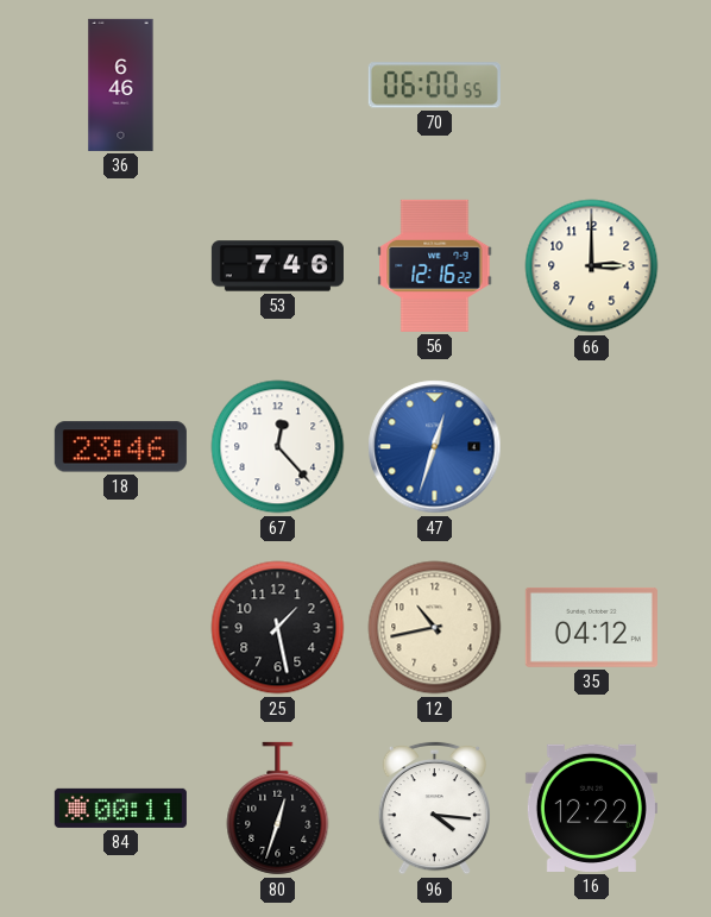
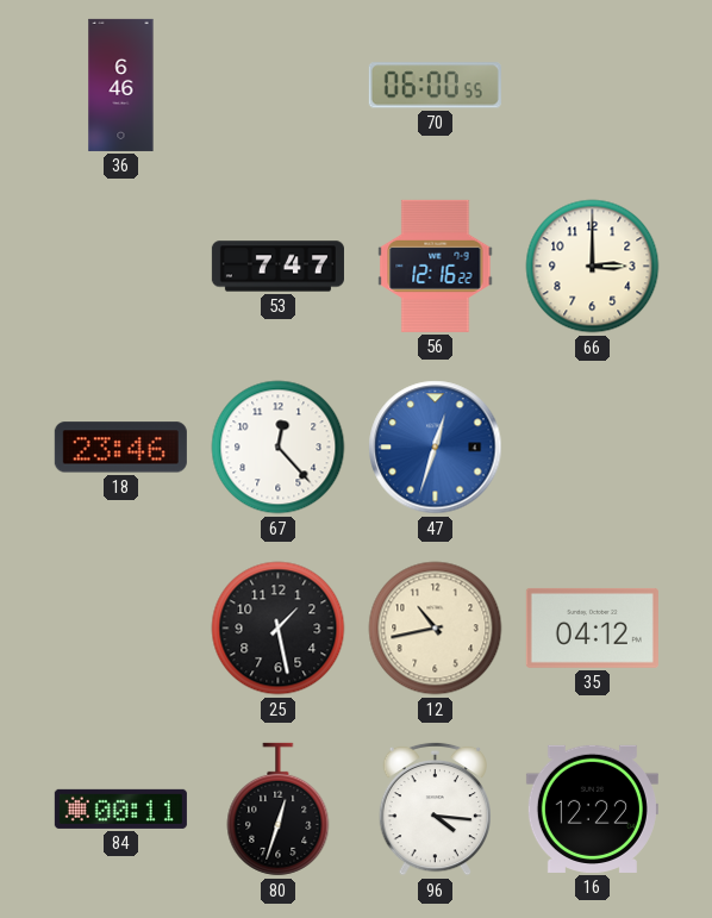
53: 7:46 -> 7:47 (277, 267)
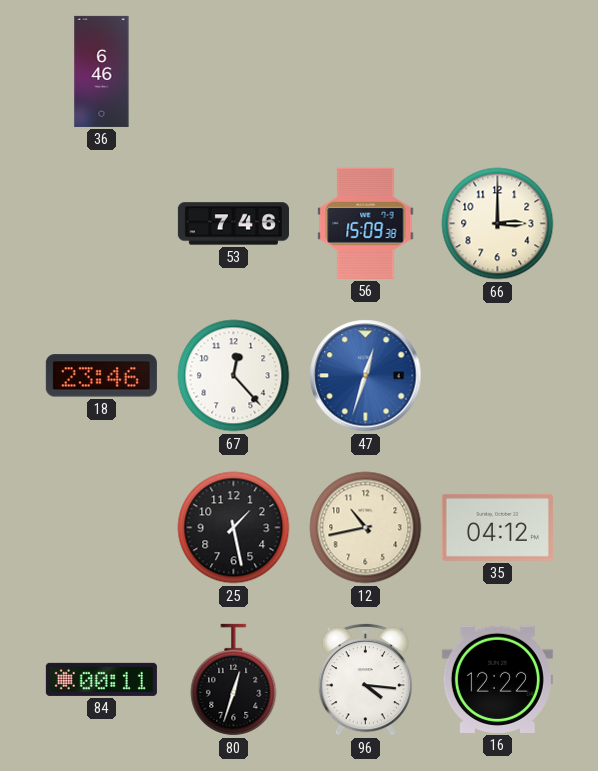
70: 06:00 -> none (435, 86)
53: 7:47 -> 7:46 (233, 224)
56: 12:16 -> 15:09 (366, 223)
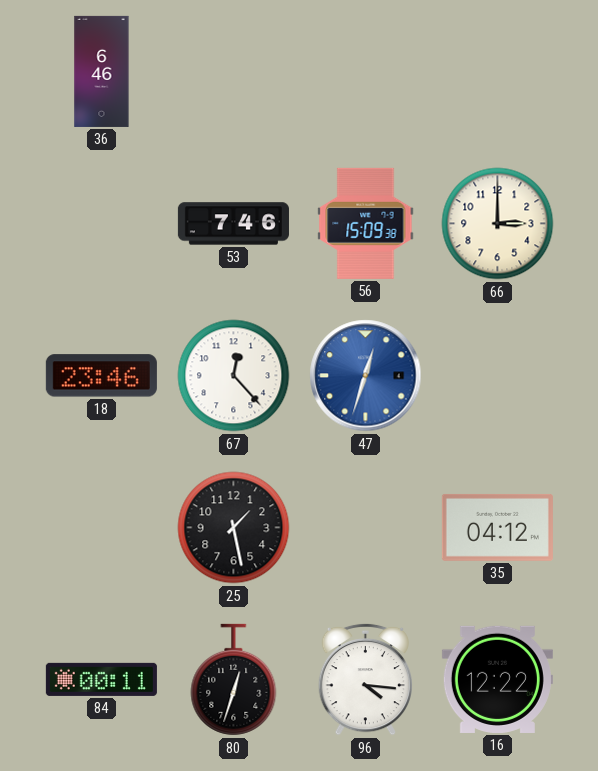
12: 10:43 -> none (366, 528)
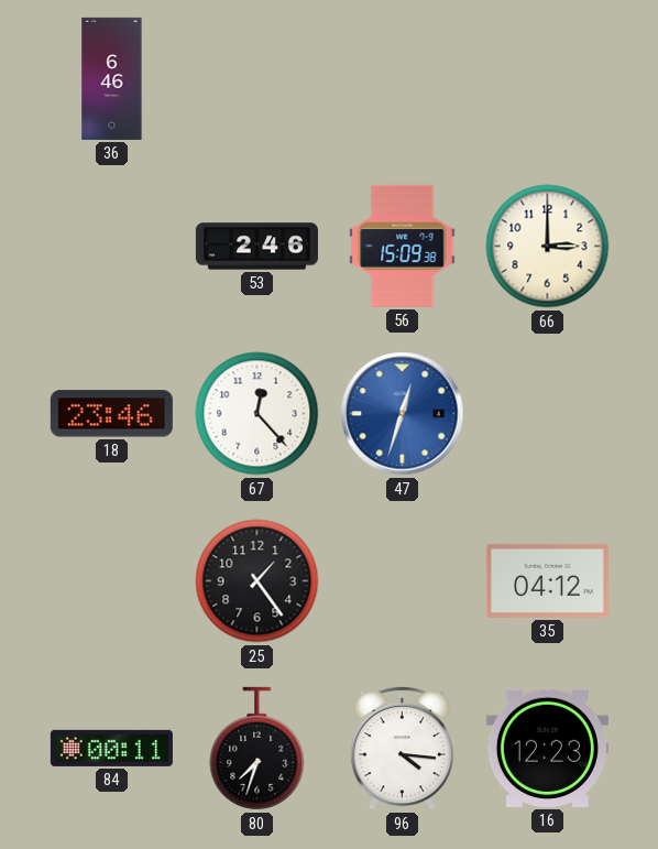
53: 7:46 -> 2:46 (256, 247)
25: 1:28 -> 1:24 (257, 581)
80: 12:33 -> 7:33 (257, 749)
16: 12:22 -> 12:23 (547, 748)
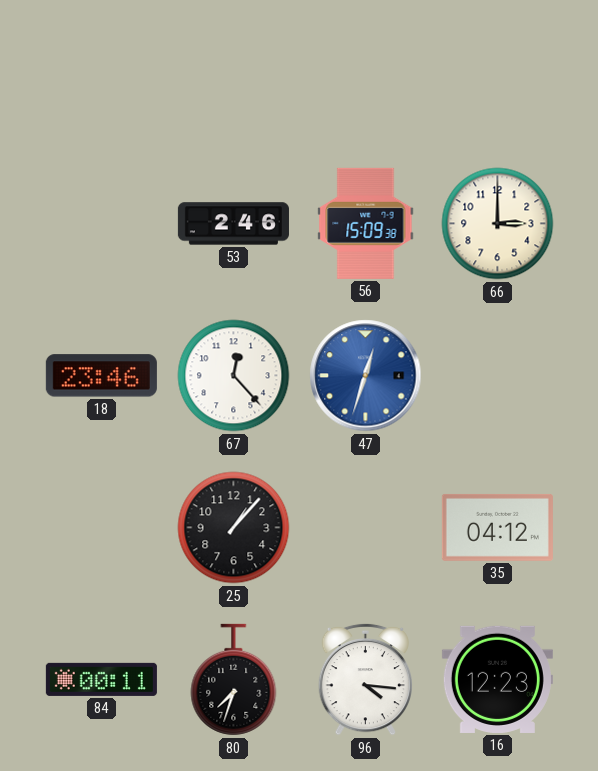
36: 6:46 -> none (112, 78)
25: 1:24 -> 1:07 (234, 528)
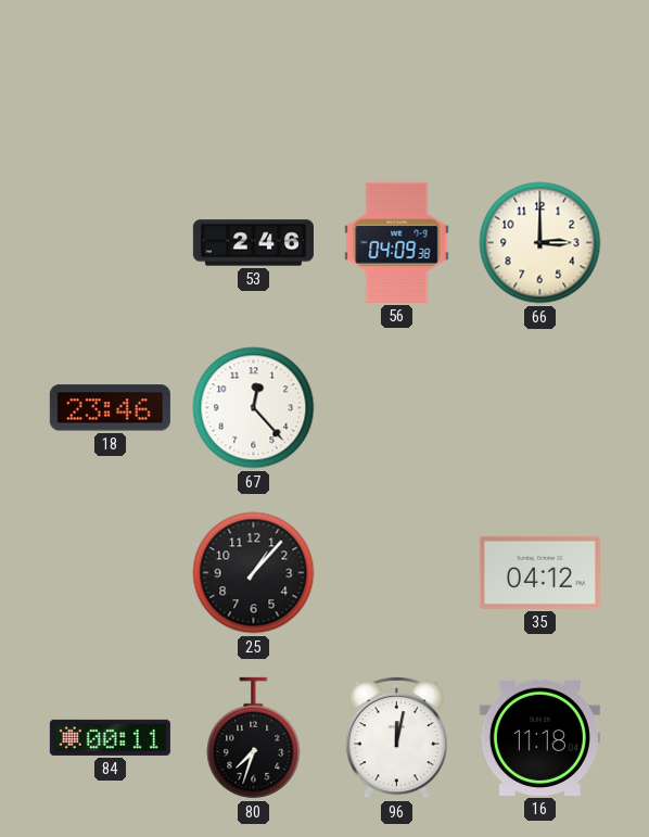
56: 15:09 -> 04:09 (397, 242)
47: 12:33 -> none (366, 376)
96: 4:16 -> 12:02 (397, 737)
16: 12:23 -> 11:18 (539, 737)
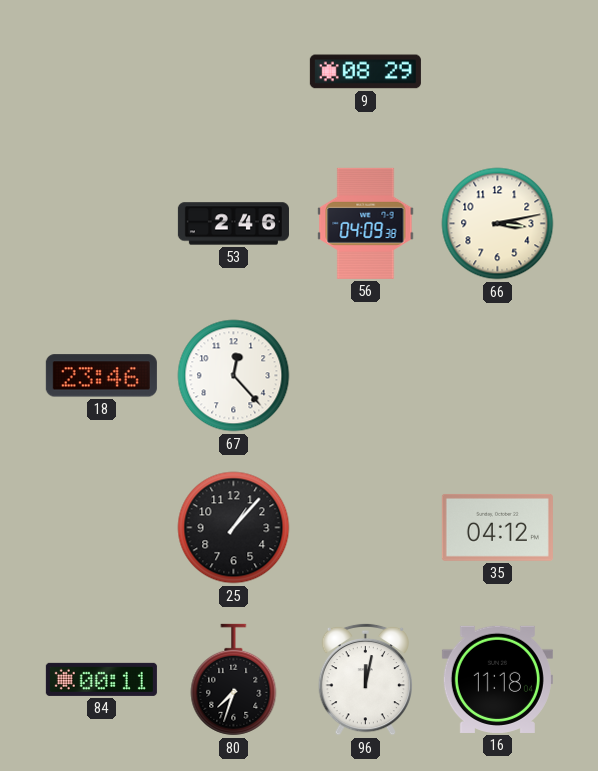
9: none -> 08:29 (365, 72)
66: 3:00 -> 3:13 (498, 224)
